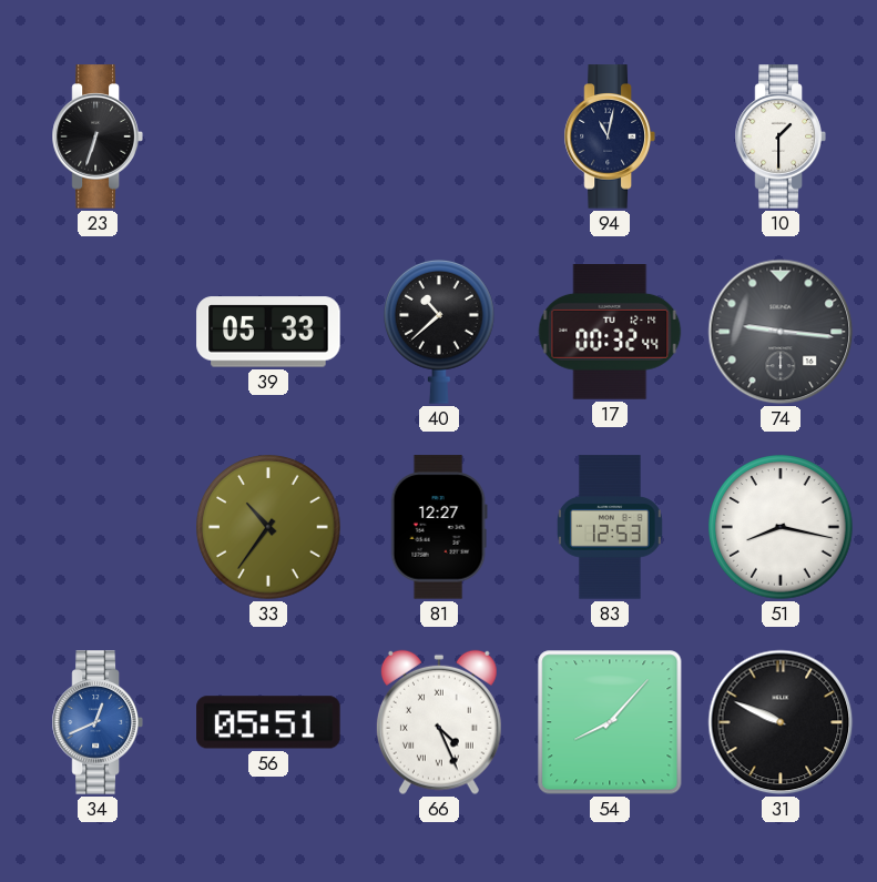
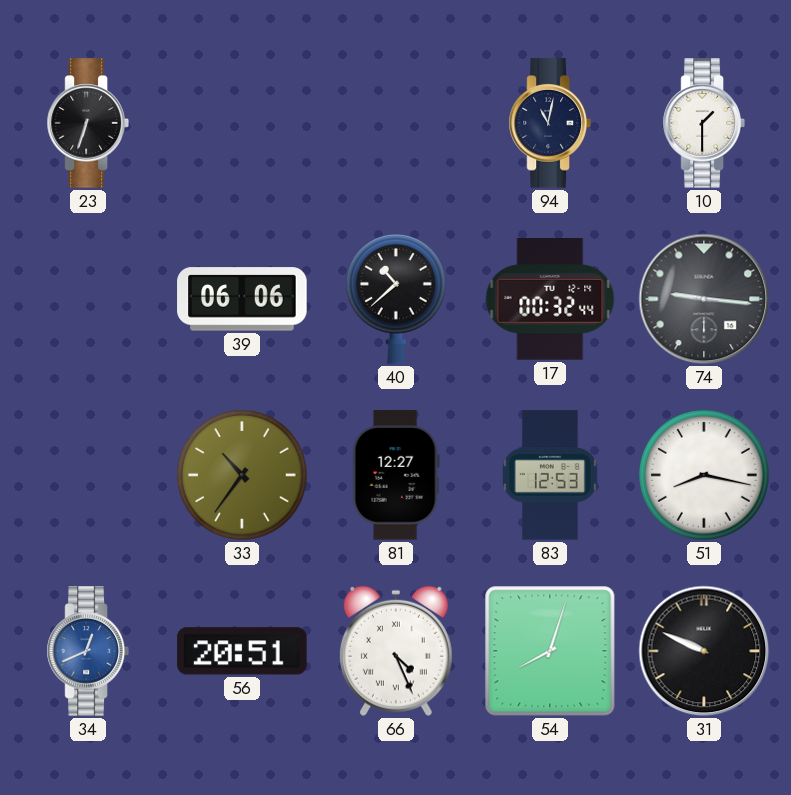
39: 05:33 -> 06:06 (242, 299)
56: 05:51 -> 20:51 (242, 651)
54: 8:07 -> 8:03 (550, 651)
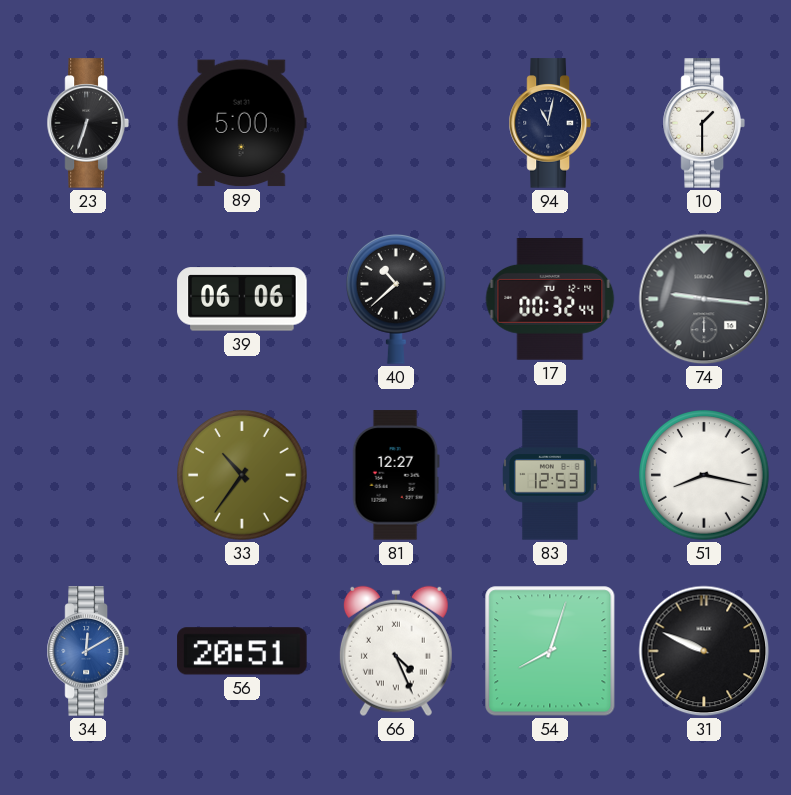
89: none -> 5:00 (242, 123)
34: 12:41 -> 12:10 (88, 651)
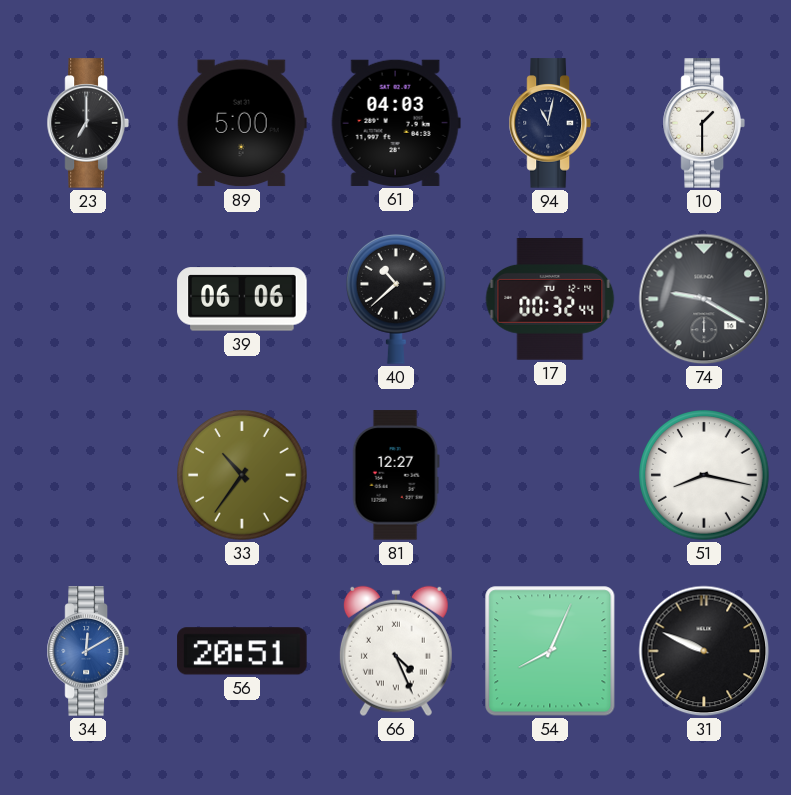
23: 6:33 -> 7:00 (88, 123)
61: none -> 04:03 (396, 123)
74: 9:16 -> 9:20 (704, 299)
83: 12:53 -> none (551, 475)
54: 8:03 -> 8:04 (550, 651)
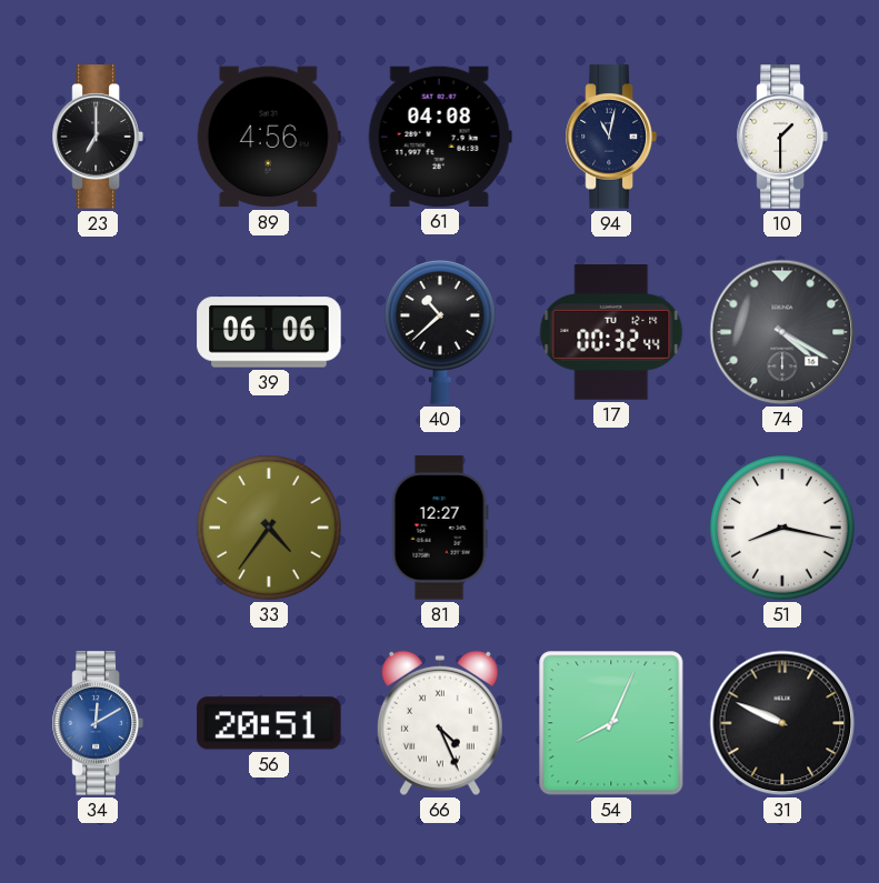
89: 5:00 -> 4:56 (269, 137)
61: 04:03 -> 04:08 (440, 137)
74: 9:20 -> 4:20 (782, 332)
33: 10:36 -> 4:36 (269, 528)
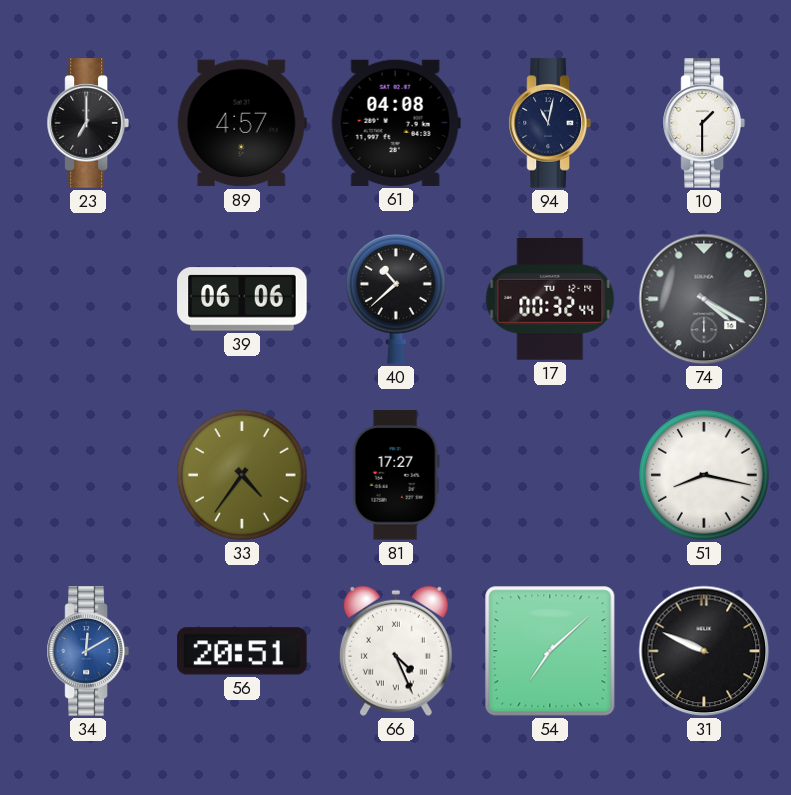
89: 4:56 -> 4:57 (242, 123)
81: 12:27 -> 17:27 (396, 475)
54: 8:04 -> 7:08 (550, 651)
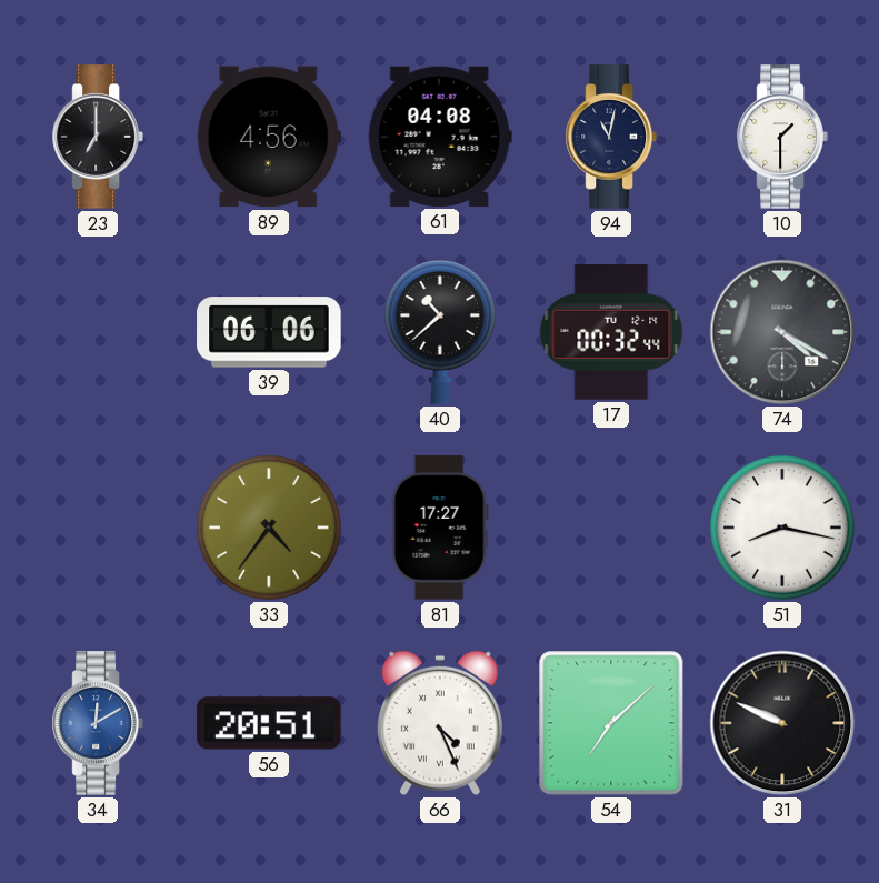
89: 4:57 -> 4:56 (269, 137)
